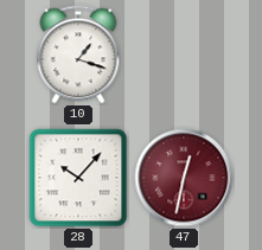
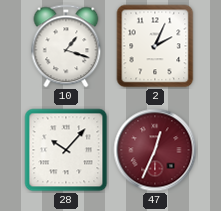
2: none -> 2:04 (155, 46)
47: 12:32 -> 12:34 (155, 150)
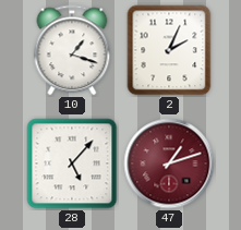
28: 10:07 -> 5:07 (72, 164)
47: 12:34 -> 1:12 (169, 164)
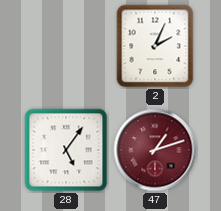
10: 1:18 -> none (72, 50)
28: 5:07 -> 5:06 (66, 150)
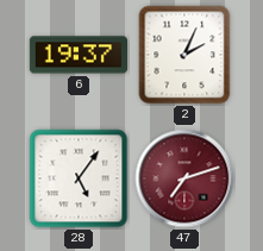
6: none -> 19:37 (79, 55)
47: 1:12 -> 7:12 (184, 178)
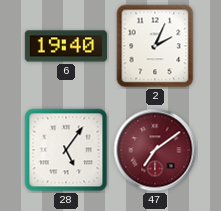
6: 19:37 -> 19:40 (66, 46)
47: 7:12 -> 7:09 (155, 150)
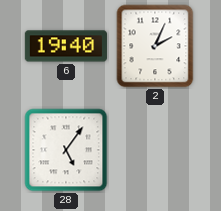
47: 7:09 -> none (155, 150)
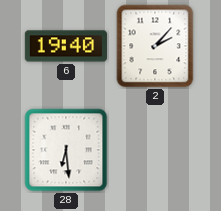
2: 2:04 -> 2:07 (155, 46)
28: 5:06 -> 6:29 (66, 150)
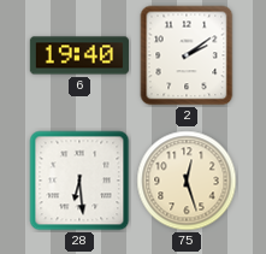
2: 2:07 -> 2:09 (187, 55)
75: none -> 12:27 (187, 181)
